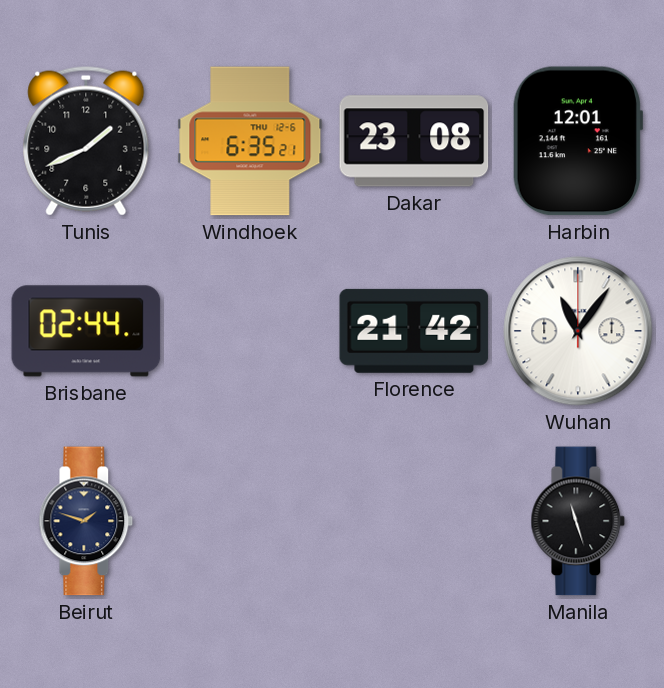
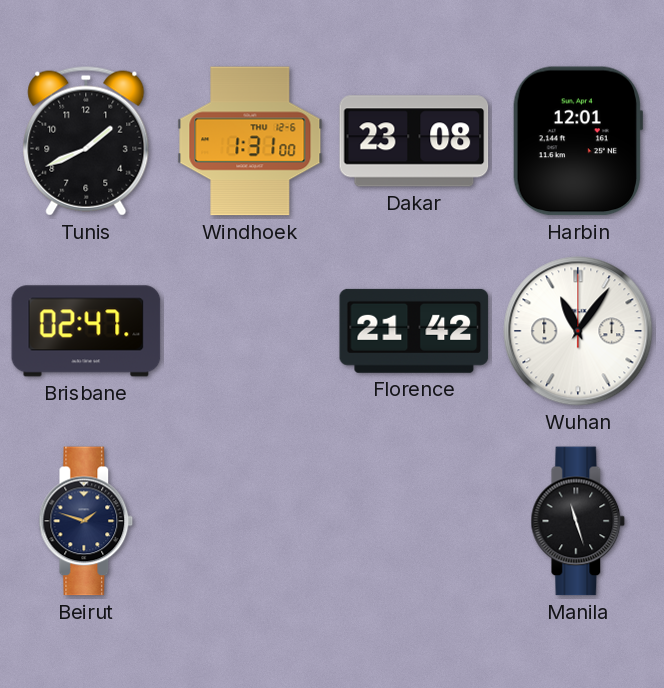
Windhoek: 6:35 -> 1:31 (250, 141)
Brisbane: 02:44 -> 02:47 (86, 331)
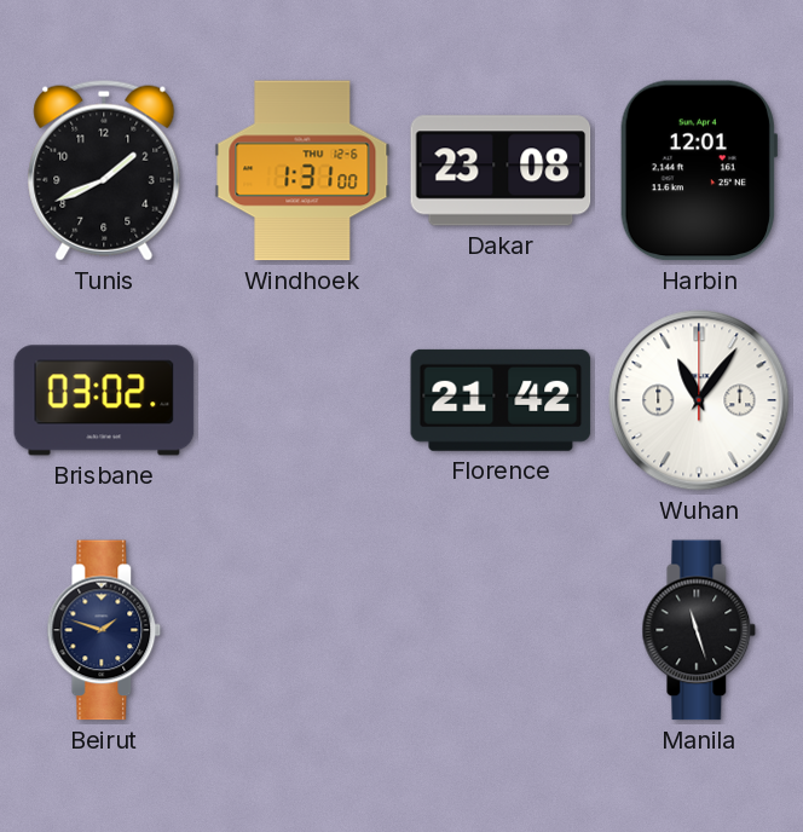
Brisbane: 02:47 -> 03:02 (104, 400)
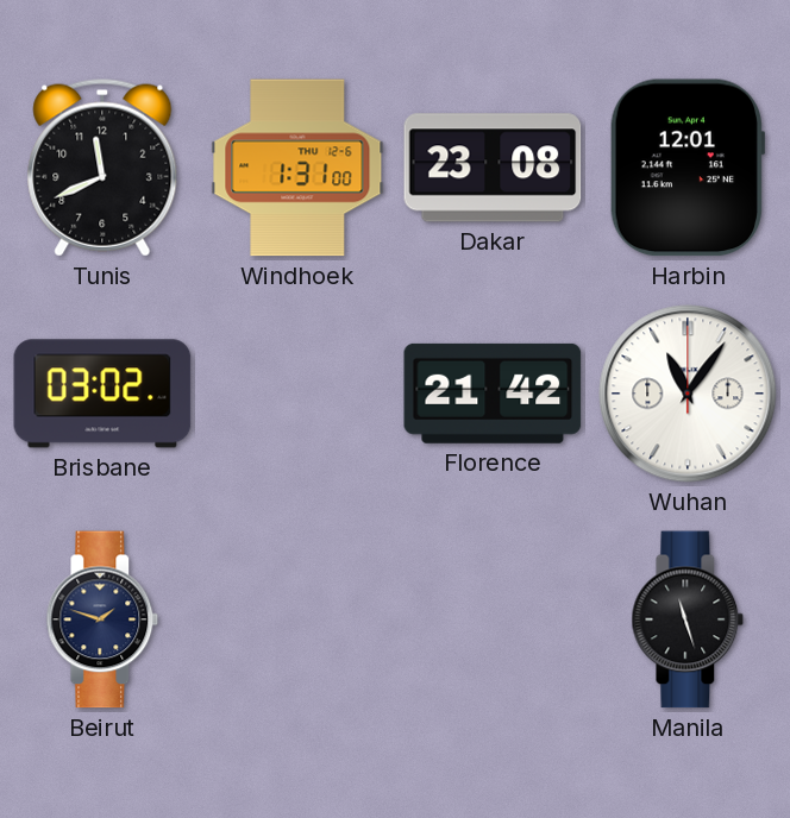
Tunis: 1:41 -> 11:41 (102, 168)
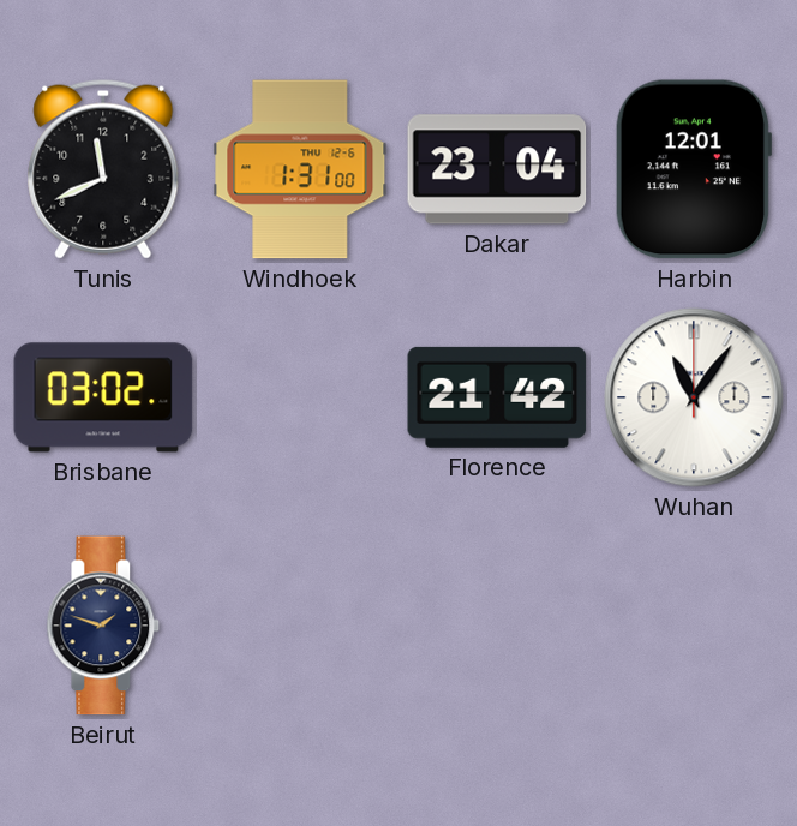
Dakar: 23:08 -> 23:04 (497, 169)
Manila: 11:27 -> none (688, 619)
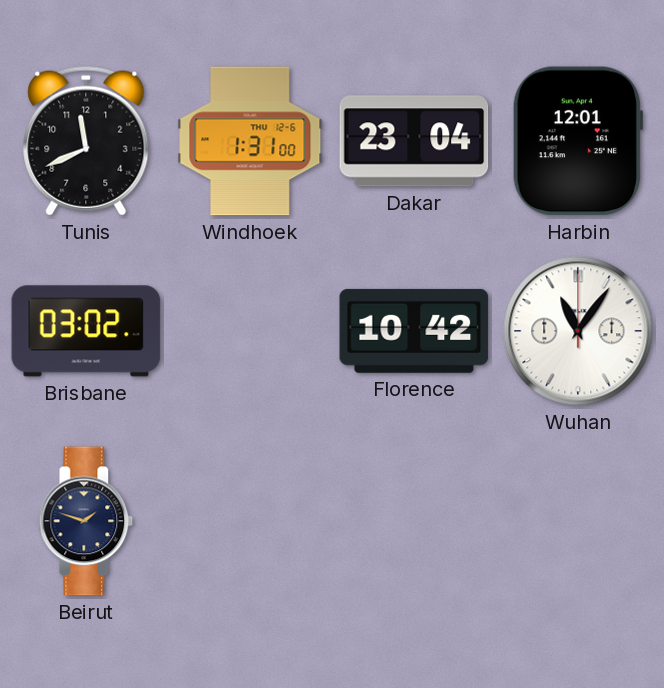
Florence: 21:42 -> 10:42 (414, 331)
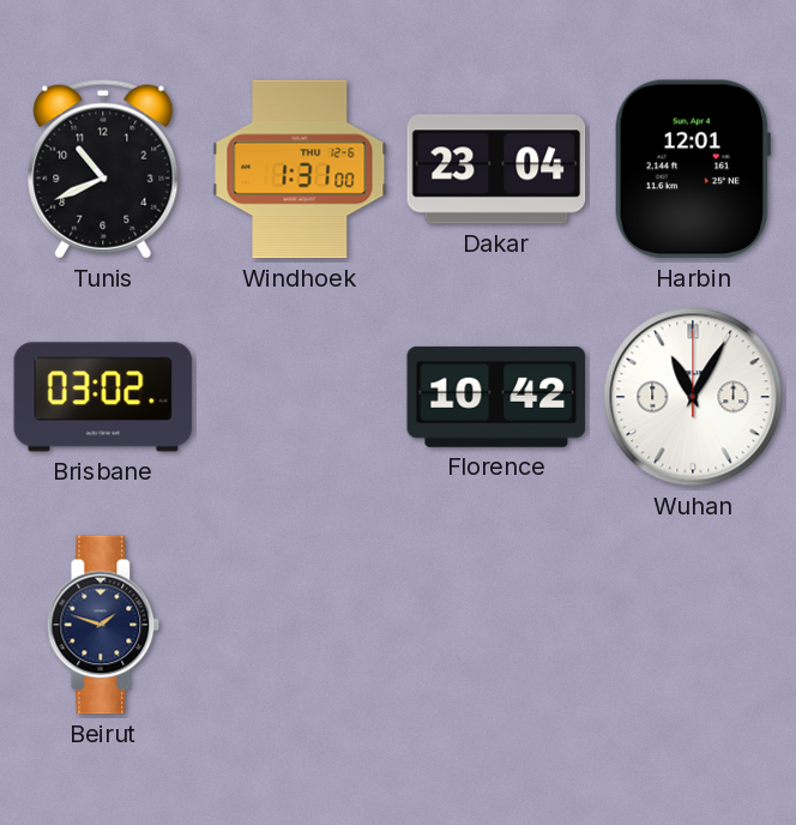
Tunis: 11:41 -> 10:41 (103, 169)
Wuhan: 11:06 -> 11:05 (693, 397)
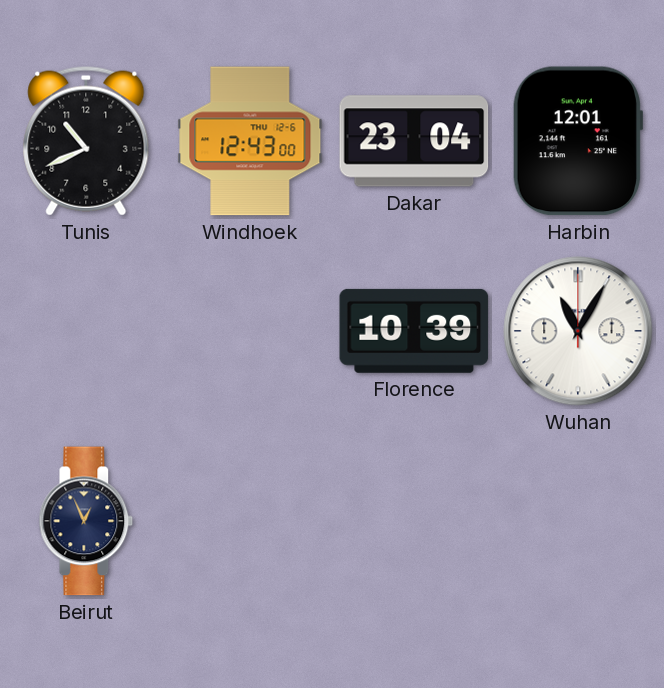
Windhoek: 1:31 -> 12:43 (250, 141)
Brisbane: 03:02 -> none (103, 397)
Florence: 10:42 -> 10:39 (414, 331)
Beirut: 1:48 -> 12:56 (86, 521)
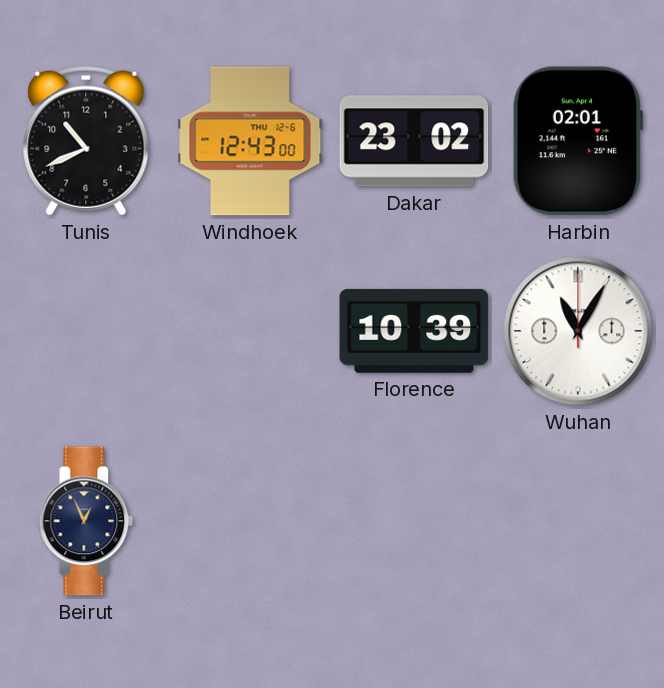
Dakar: 23:04 -> 23:02 (414, 141)
Harbin: 12:01 -> 02:01 (578, 141)
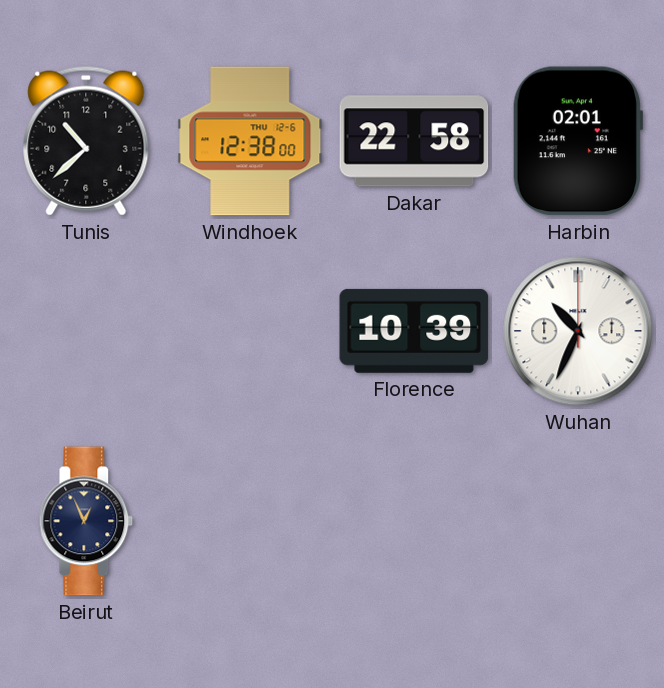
Tunis: 10:41 -> 10:38 (86, 141)
Windhoek: 12:43 -> 12:38 (250, 141)
Dakar: 23:02 -> 22:58 (414, 141)
Wuhan: 11:05 -> 10:34 (578, 331)
